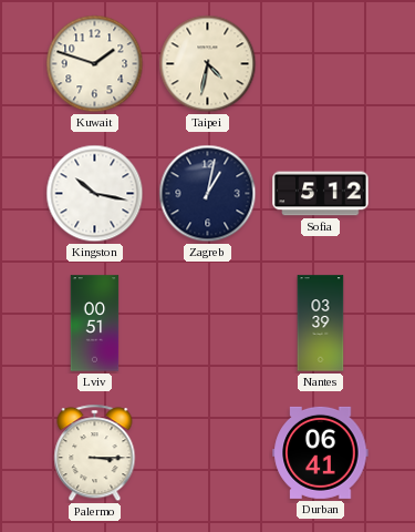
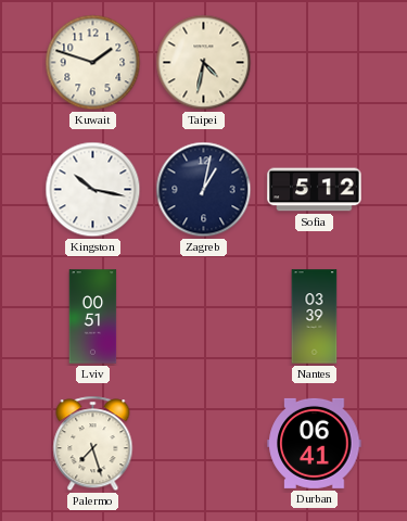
Palermo: 3:15 -> 7:27 (93, 444)
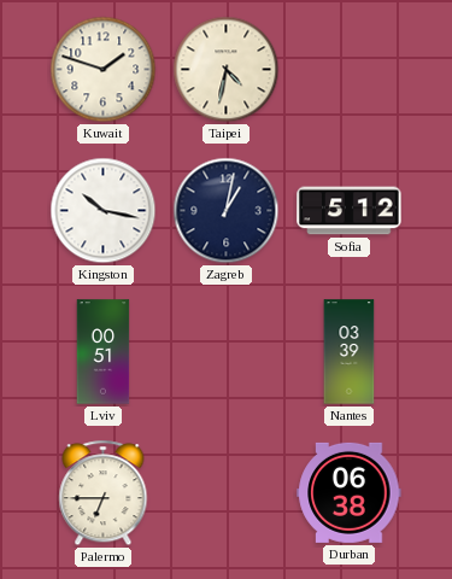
Palermo: 7:27 -> 6:45 (104, 493)
Durban: 06:41 -> 06:38 (350, 492)
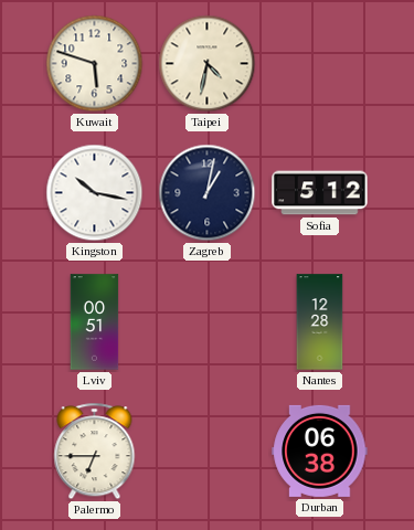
Kuwait: 1:48 -> 5:48 (95, 64)
Nantes: 03:39 -> 12:28 (320, 322)
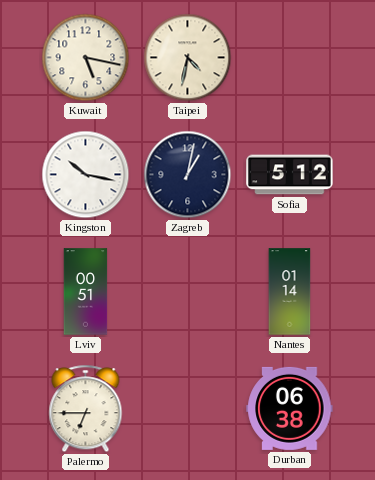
Kuwait: 5:48 -> 5:17 (86, 58)
Nantes: 12:28 -> 01:14 (290, 292)
